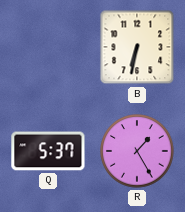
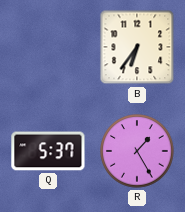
B: 6:32 -> 6:36 (137, 47)
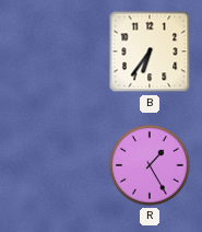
Q: 5:37 -> none (48, 151)
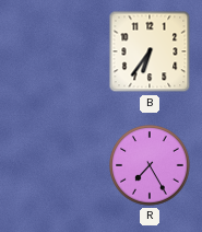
R: 1:25 -> 7:25 (150, 165)
